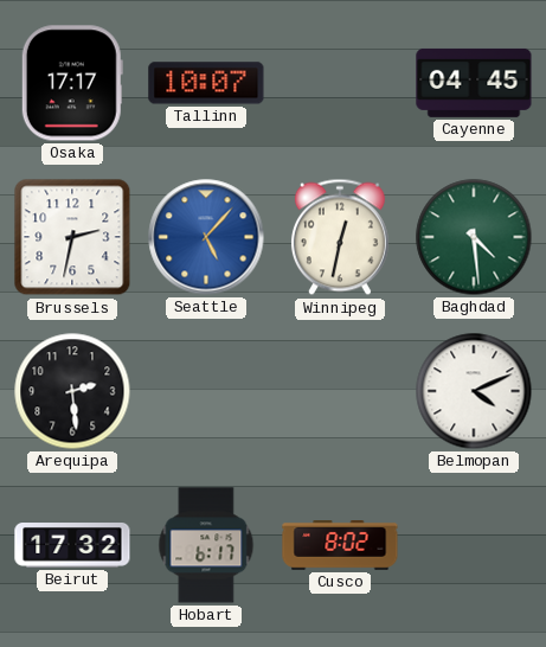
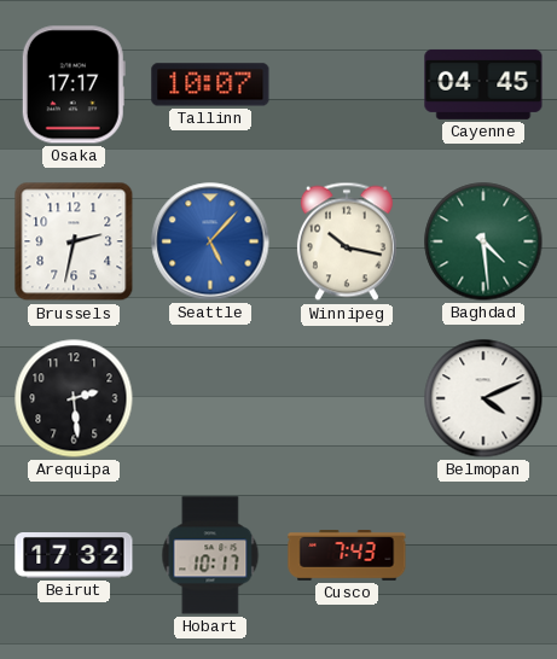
Winnipeg: 12:32 -> 10:17 (347, 241)
Hobart: 6:17 -> 10:17 (210, 555)
Cusco: 8:02 -> 7:43 (347, 555)
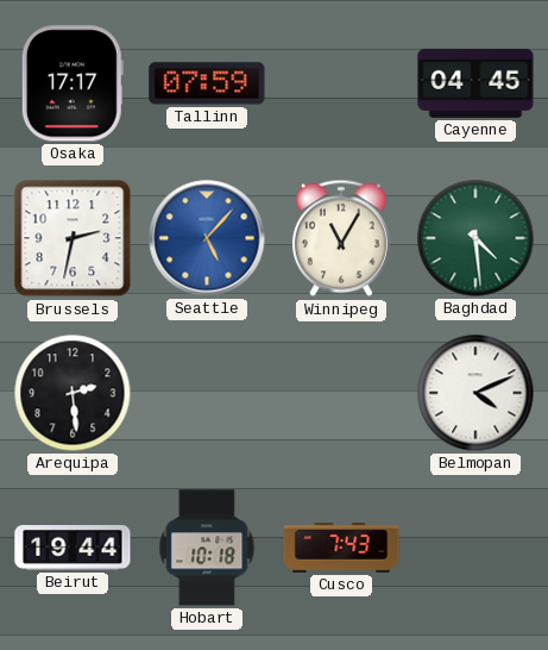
Tallinn: 10:07 -> 07:59 (207, 83)
Winnipeg: 10:17 -> 11:05 (341, 238)
Beirut: 17:32 -> 19:44 (73, 549)
Hobart: 10:17 -> 10:18 (207, 548)
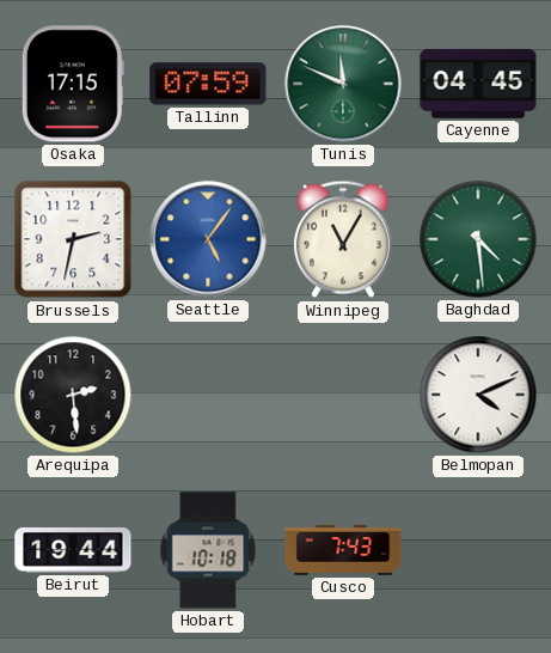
Osaka: 17:17 -> 17:15 (73, 84)
Tunis: none -> 11:49 (343, 84)
Seattle: 5:07 -> 5:06 (208, 239)
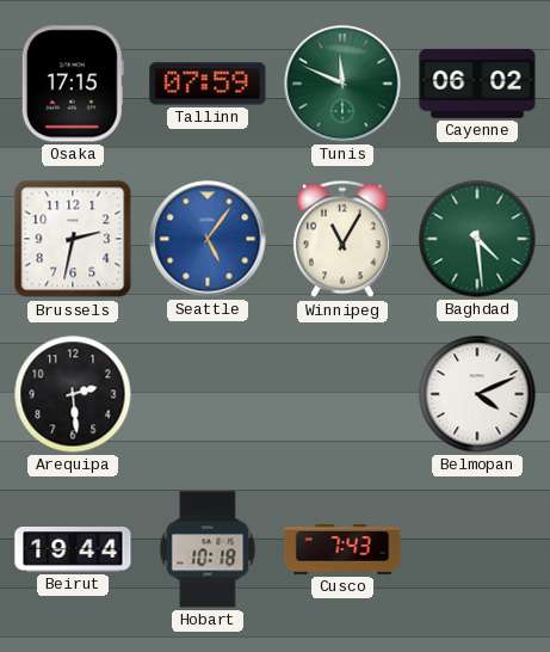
Cayenne: 04:45 -> 06:02 (477, 84)
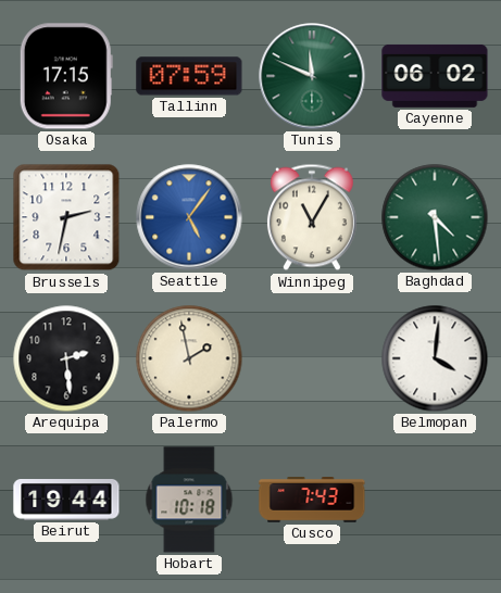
Palermo: none -> 1:58 (189, 358)
Belmopan: 4:11 -> 4:01 (435, 358)
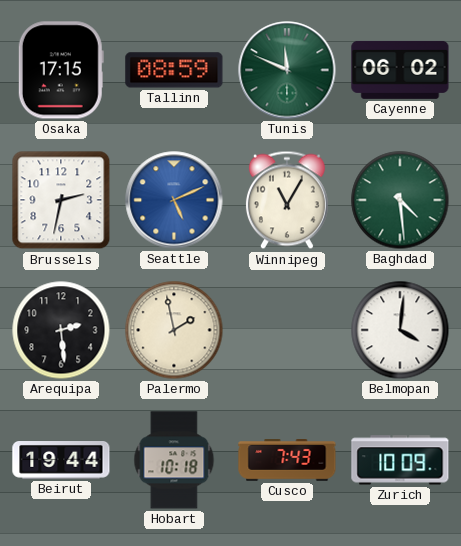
Tallinn: 07:59 -> 08:59 (174, 70)
Seattle: 5:06 -> 5:11 (174, 200)
Zurich: none -> 10:09 (400, 460)
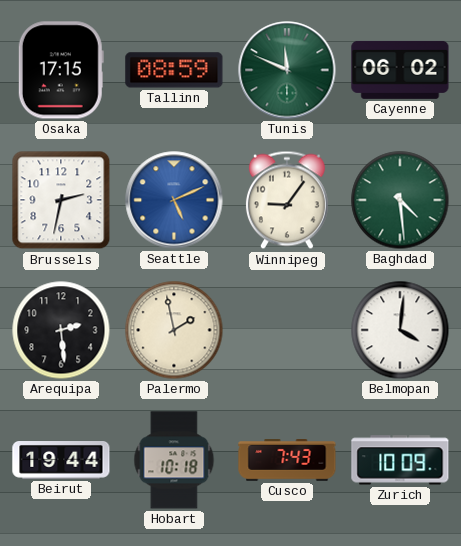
Winnipeg: 11:05 -> 9:06 (287, 200)
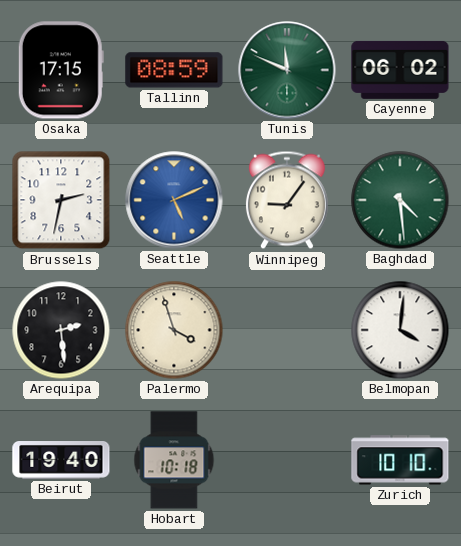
Palermo: 1:58 -> 3:57 (174, 330)
Beirut: 19:44 -> 19:40 (61, 461)
Cusco: 7:43 -> none (287, 460)
Zurich: 10:09 -> 10:10 (400, 460)
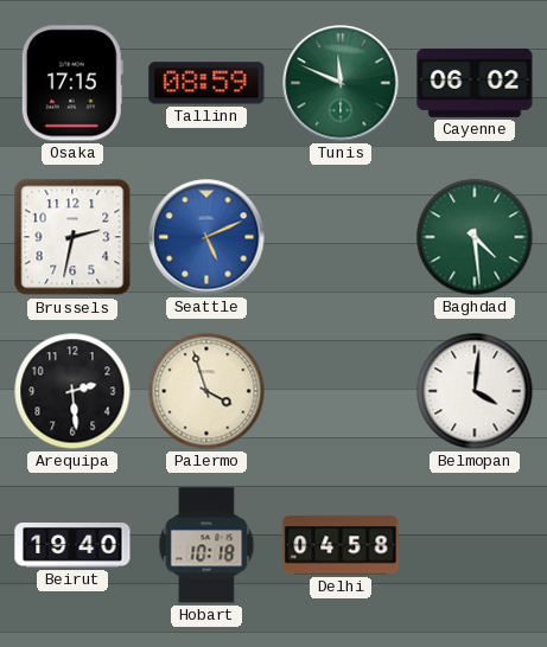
Winnipeg: 9:06 -> none (287, 200)
Delhi: none -> 04:58 (341, 545)
Zurich: 10:10 -> none (400, 460)
